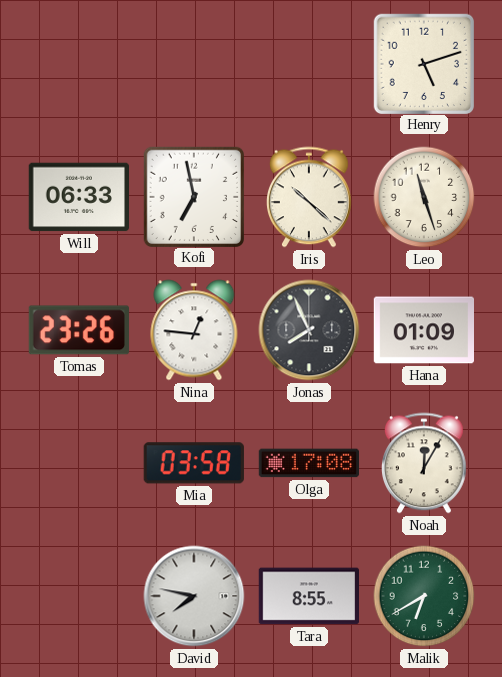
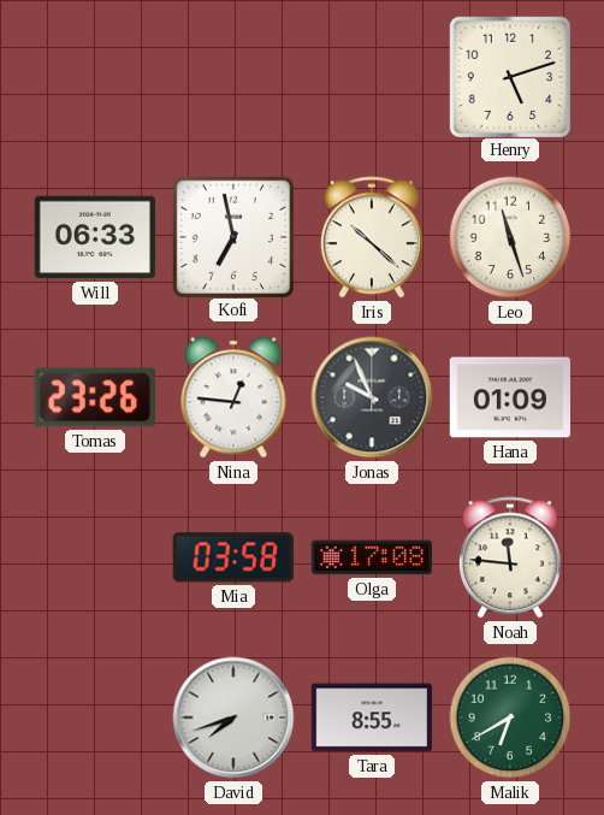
Jonas: 7:56 -> 9:56 (372, 397)
Noah: 12:05 -> 11:46 (511, 557)
David: 7:47 -> 7:42 (233, 717)
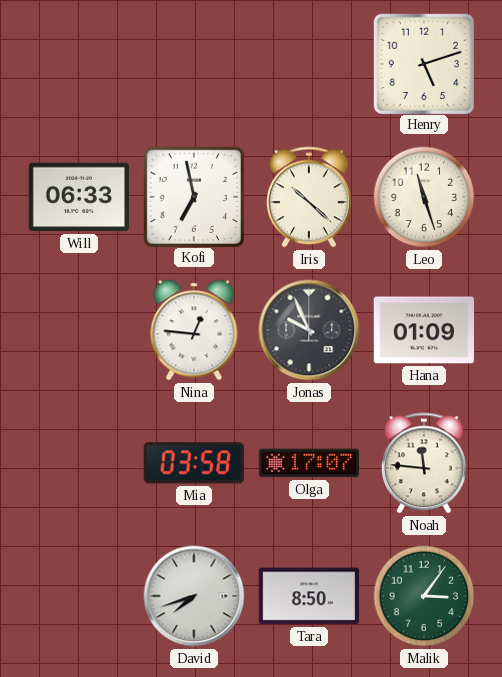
Tomas: 23:26 -> none (95, 397)
Olga: 17:08 -> 17:07 (308, 463)
Tara: 8:55 -> 8:50 (308, 596)
Malik: 6:40 -> 3:06 (424, 596)
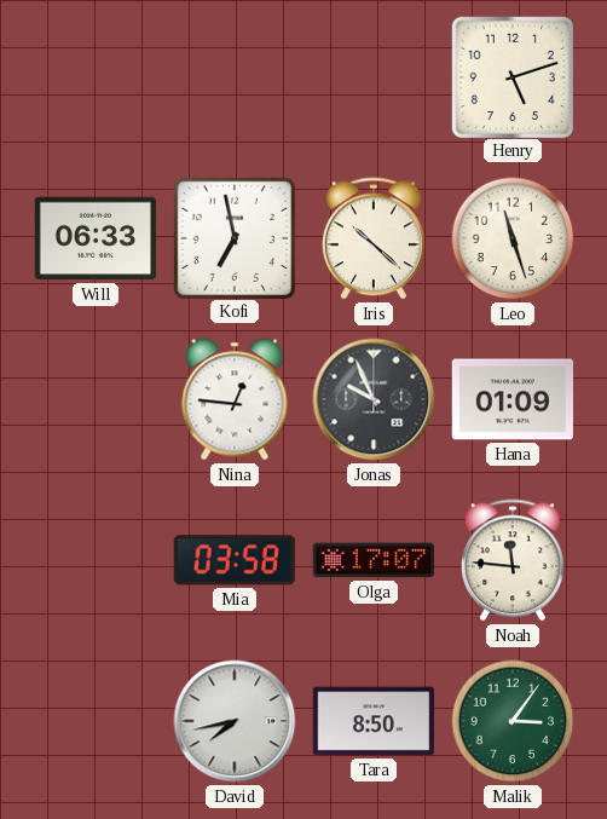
David: 7:42 -> 7:43 (235, 721)
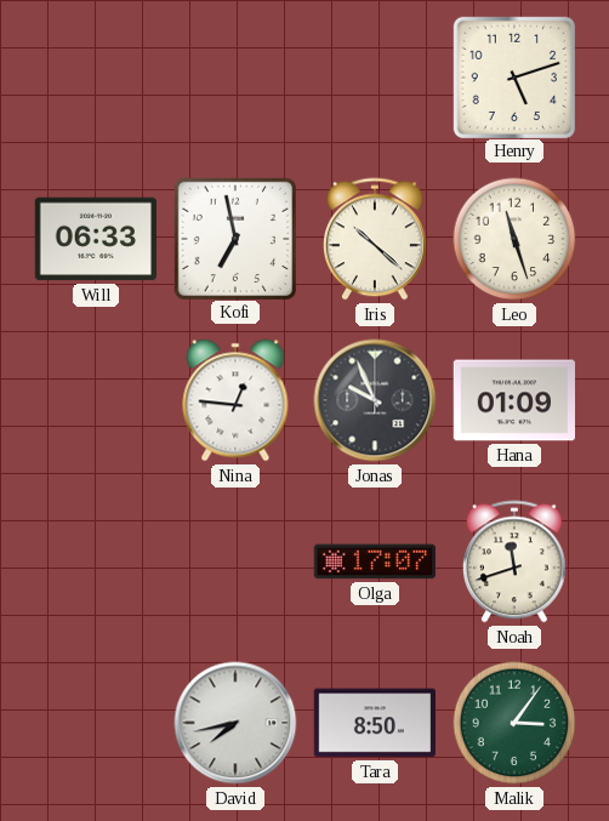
Mia: 03:58 -> none (235, 560)
Noah: 11:46 -> 11:42 (516, 561)
